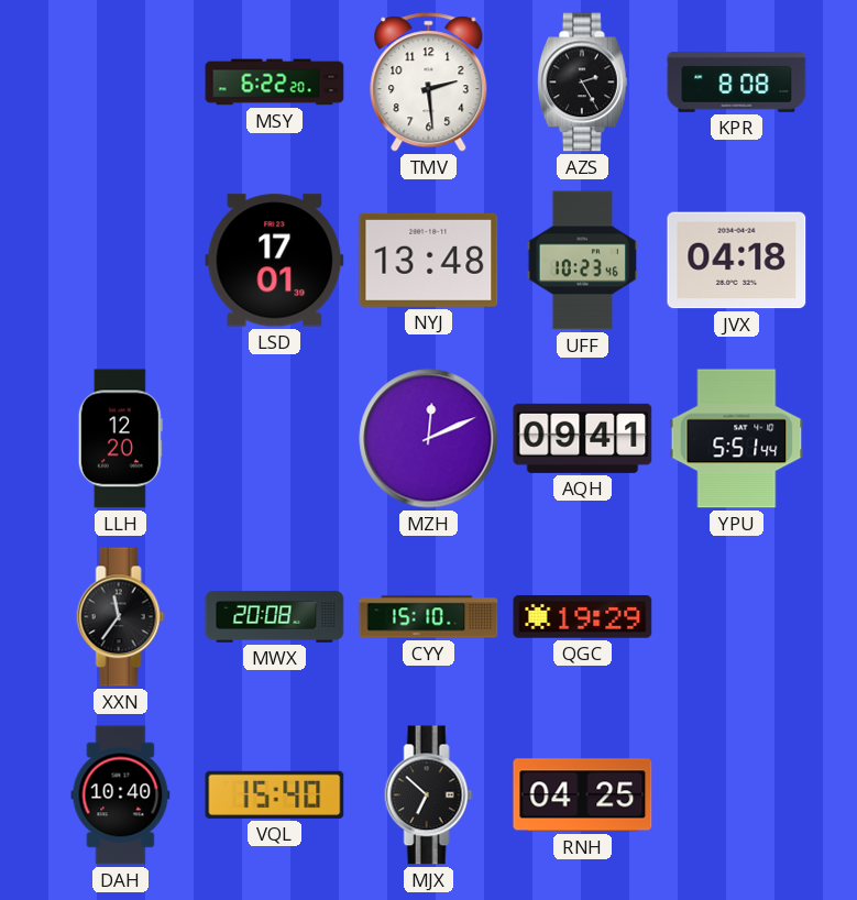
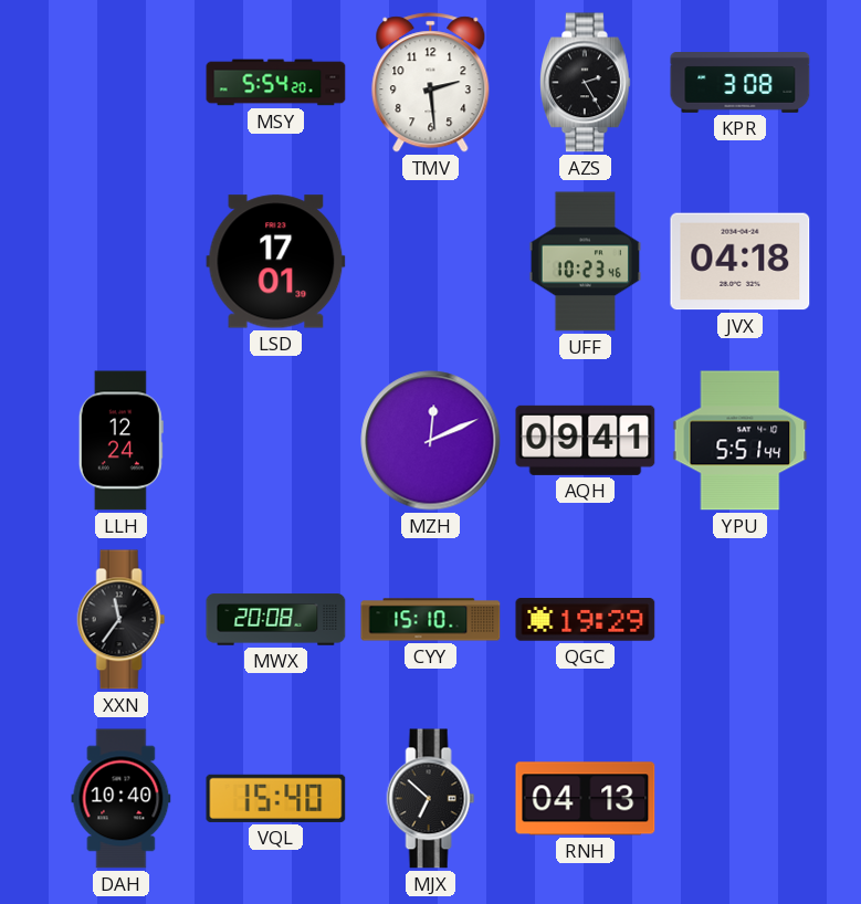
MSY: 6:22 -> 5:54 (276, 83)
KPR: 8:08 -> 3:08 (741, 83)
NYJ: 13:48 -> none (429, 260)
LLH: 12:20 -> 12:24 (120, 441)
RNH: 04:25 -> 04:13 (586, 799)
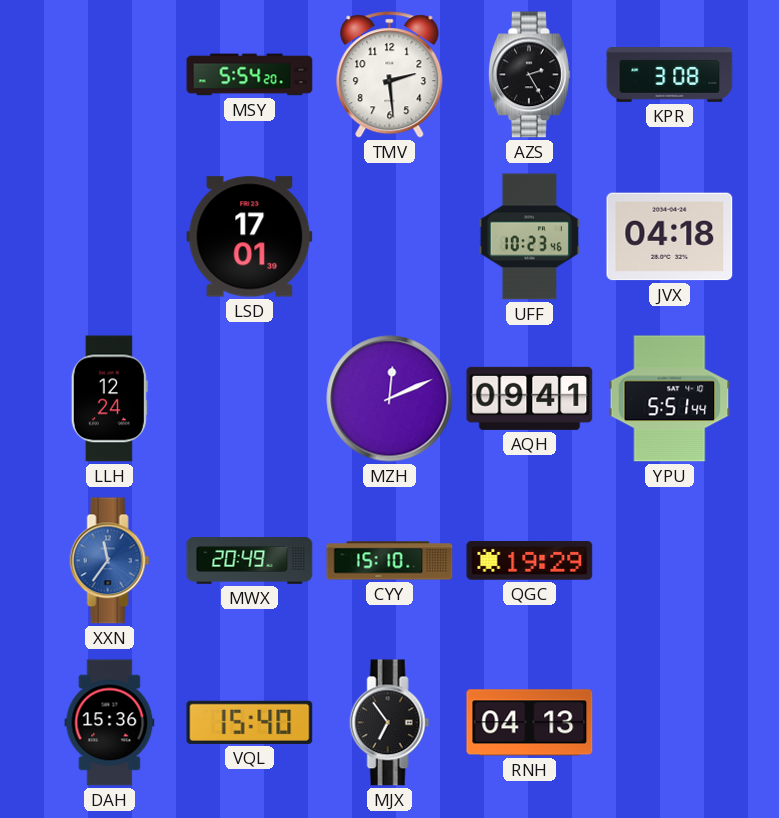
XXN dial: black -> blue (110, 561)
MWX: 20:08 -> 20:49 (250, 561)
DAH: 10:40 -> 15:36 (110, 723)
MJX: 6:52 -> 6:54 (390, 723)
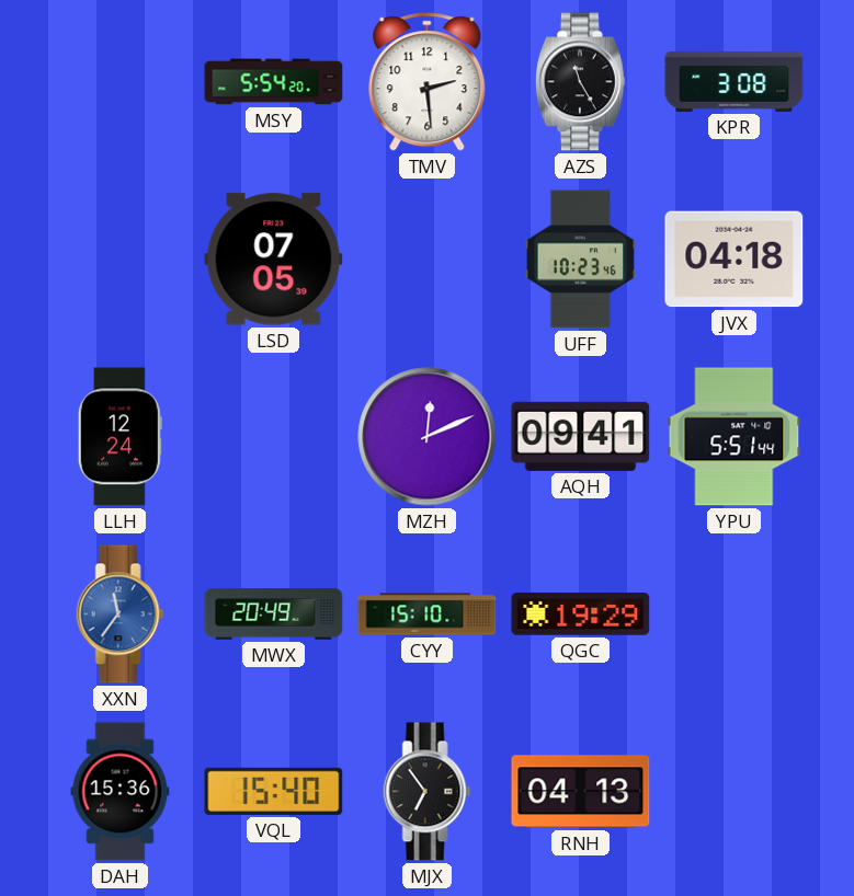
AZS: 2:25 -> 11:25 (580, 82)
LSD: 17:01 -> 07:05 (274, 260)
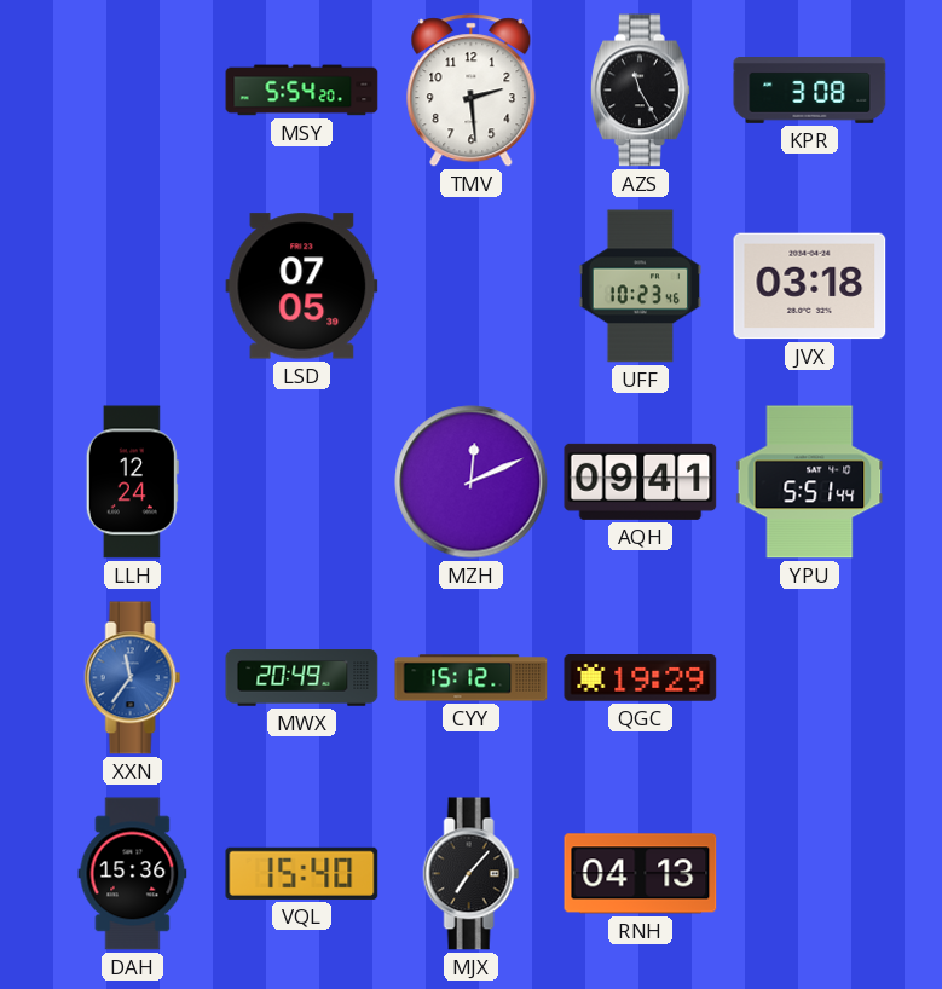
JVX: 04:18 -> 03:18 (810, 287)
CYY: 15:10 -> 15:12 (472, 678)
MJX: 6:54 -> 7:07 (472, 874)
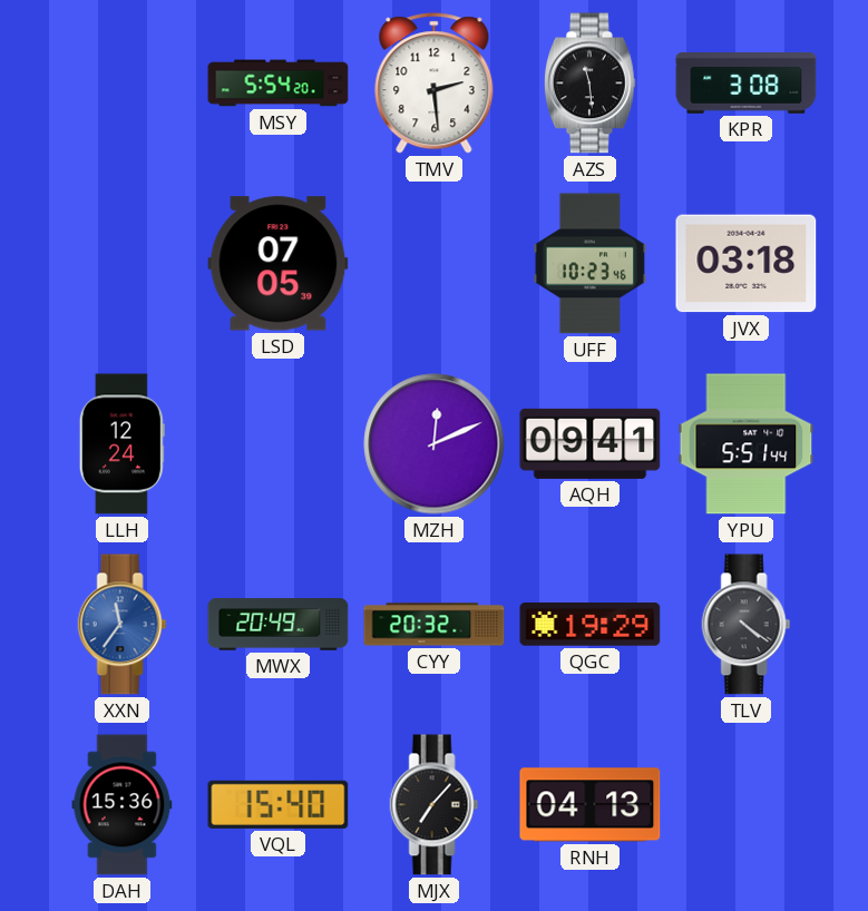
AZS: 11:25 -> 11:29 (589, 84)
CYY: 15:12 -> 20:32 (435, 625)
TLV: none -> 4:21 (747, 625)
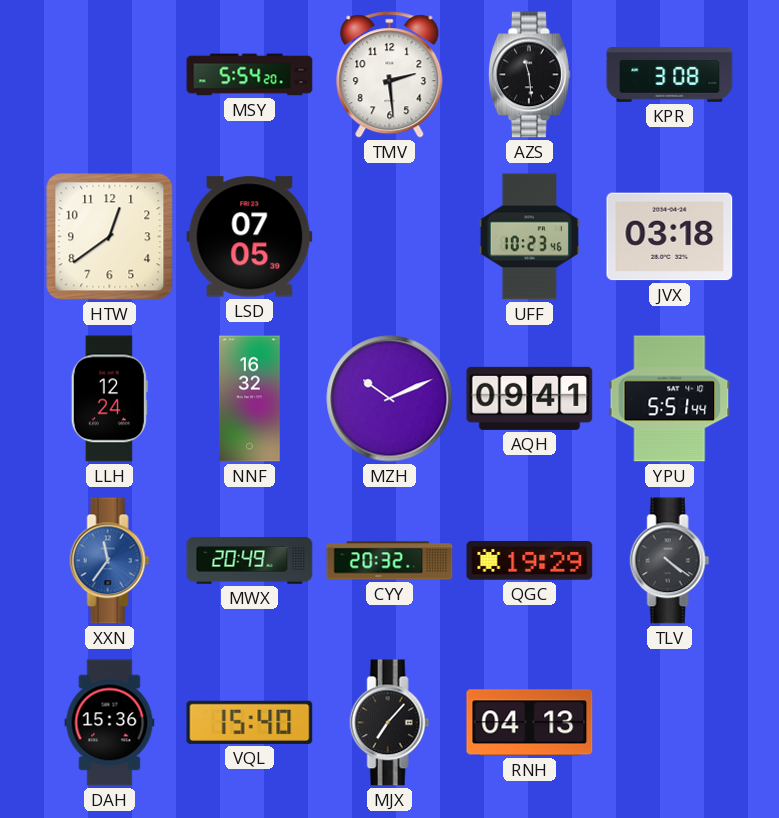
HTW: none -> 12:39 (110, 237)
NNF: none -> 16:32 (250, 399)
MZH: 12:11 -> 10:11 (390, 399)
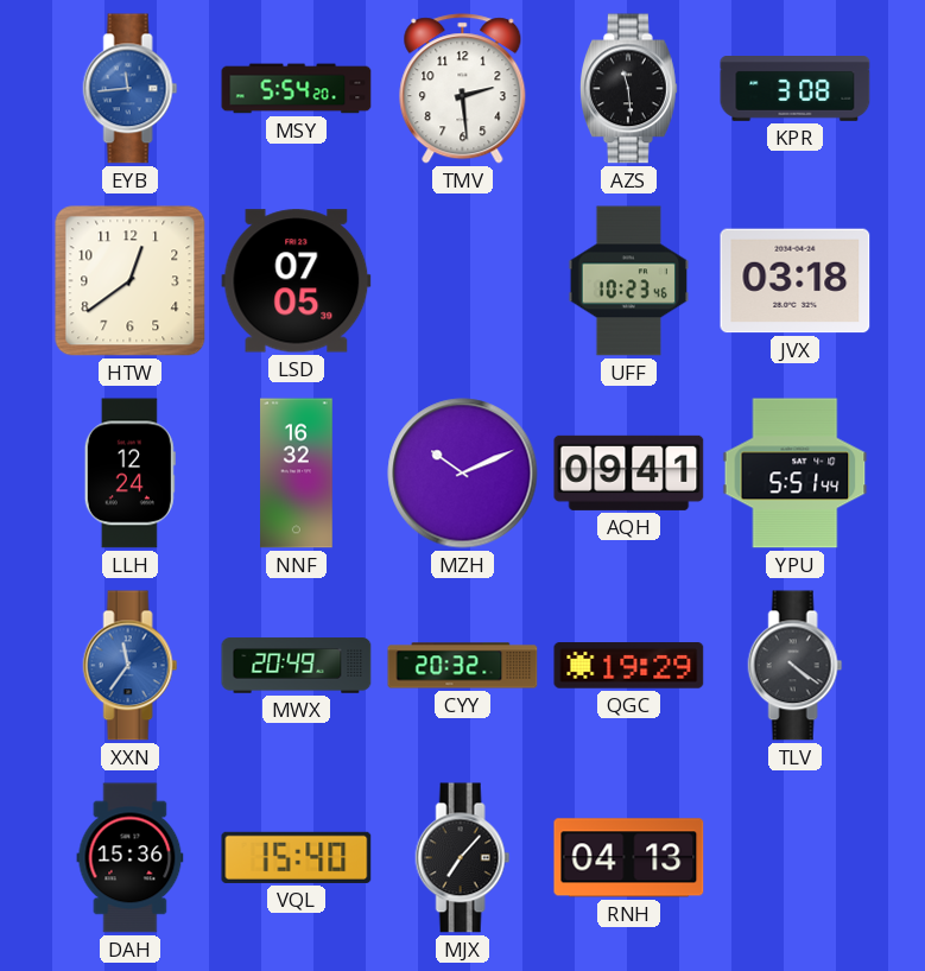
EYB: none -> 11:44 (131, 89)
